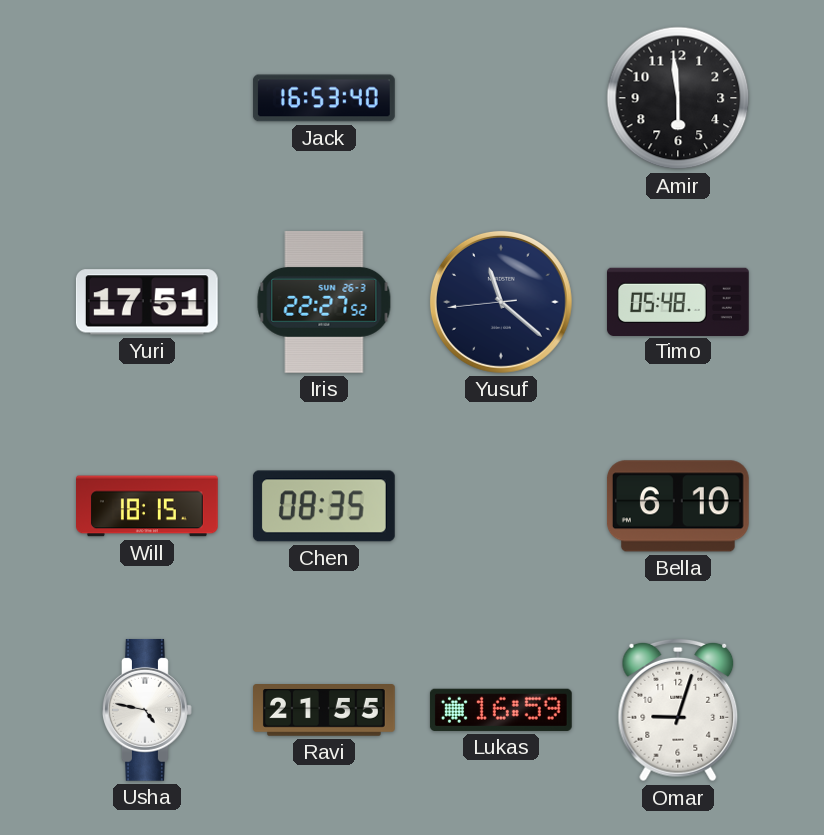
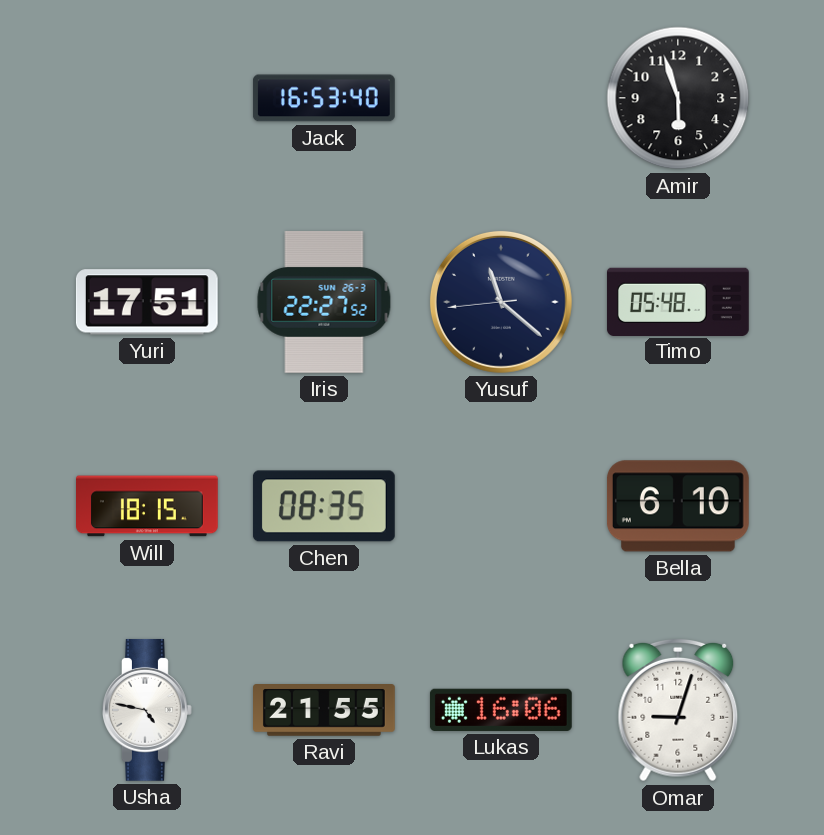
Amir: 5:59 -> 5:57 (678, 98)
Lukas: 16:59 -> 16:06 (501, 710)
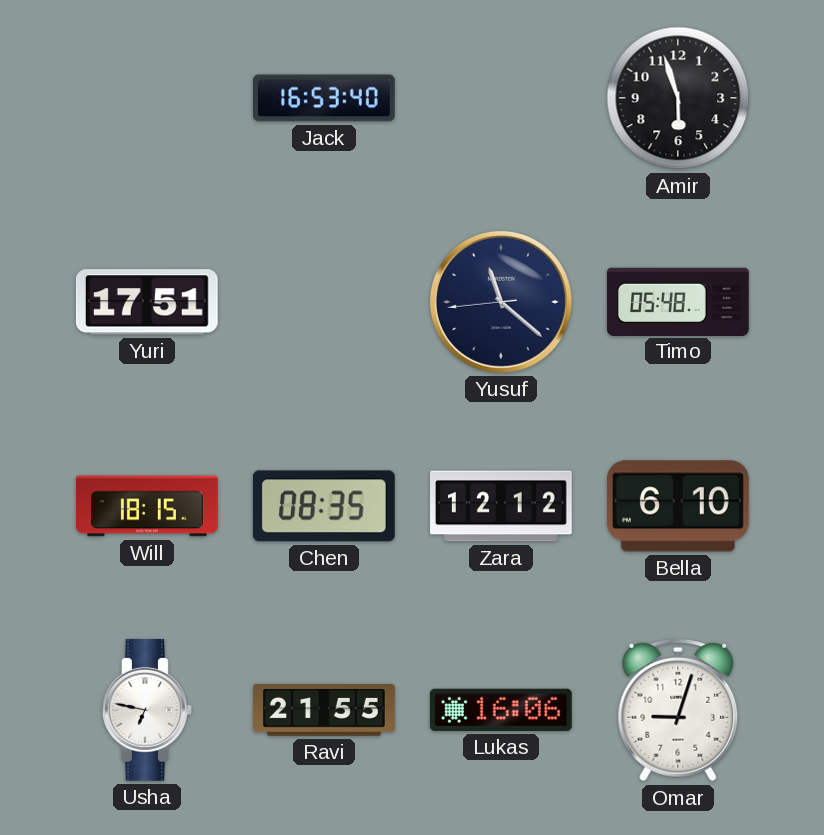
Iris: 22:27 -> none (324, 302)
Zara: none -> 12:12 (502, 506)
Usha: 4:47 -> 6:47 (148, 710)
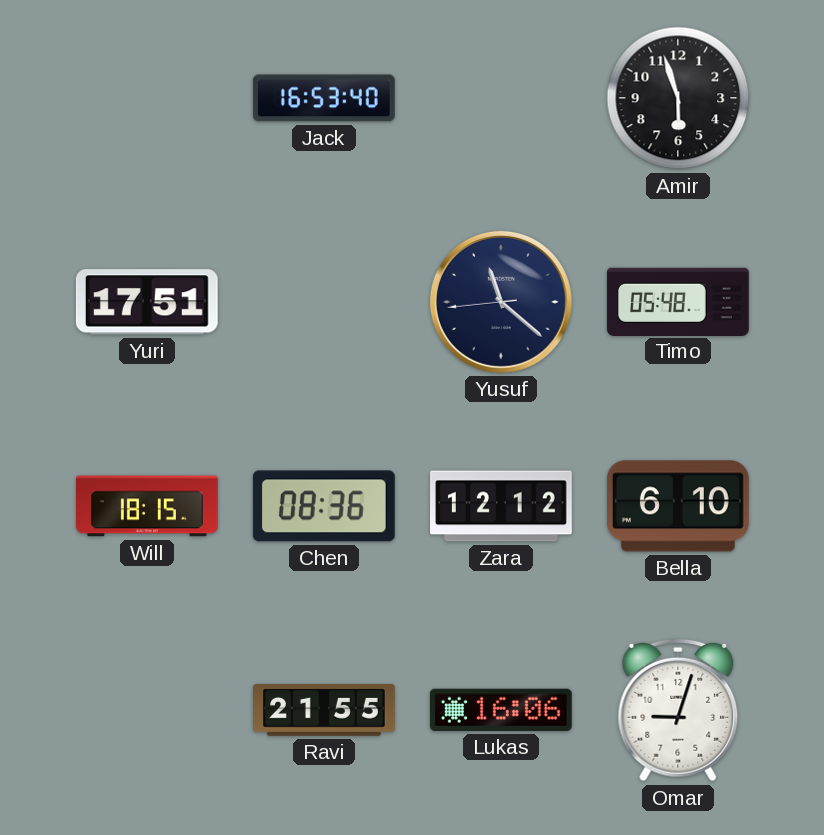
Chen: 08:35 -> 08:36 (324, 506)
Usha: 6:47 -> none (148, 710)
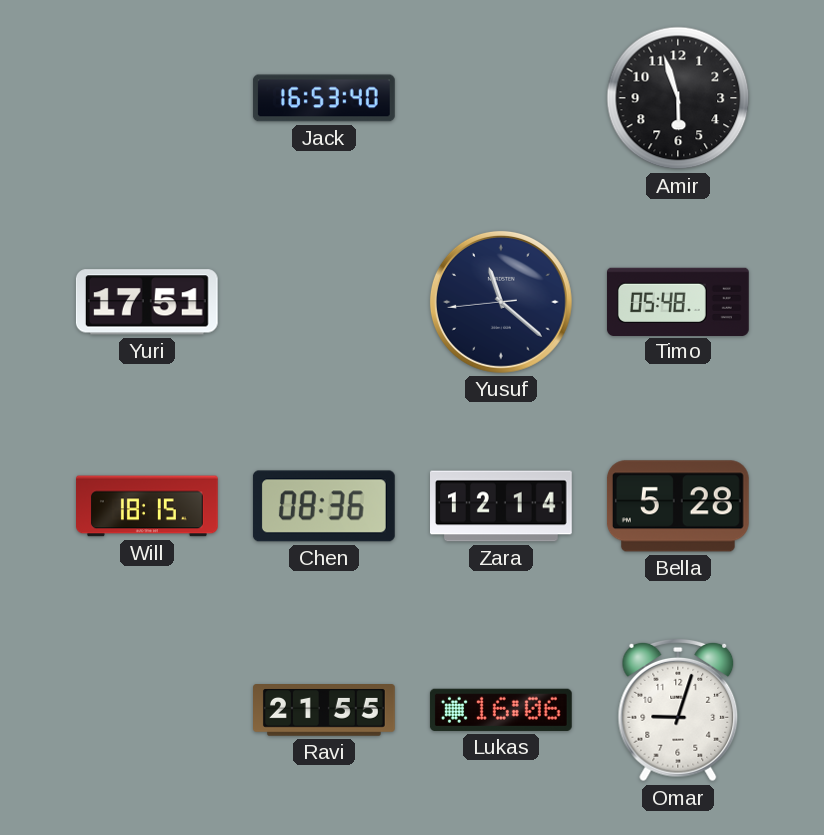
Zara: 12:12 -> 12:14 (502, 506)
Bella: 6:10 -> 5:28 (678, 506)
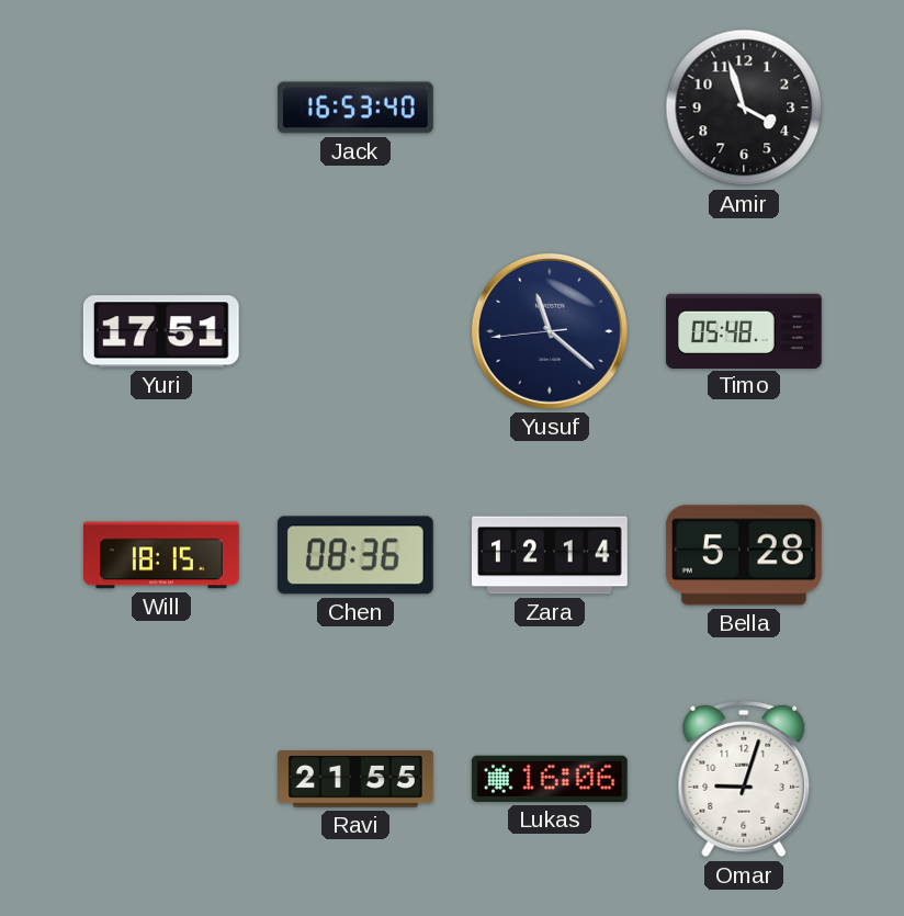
Amir: 5:57 -> 3:57 (744, 108)
